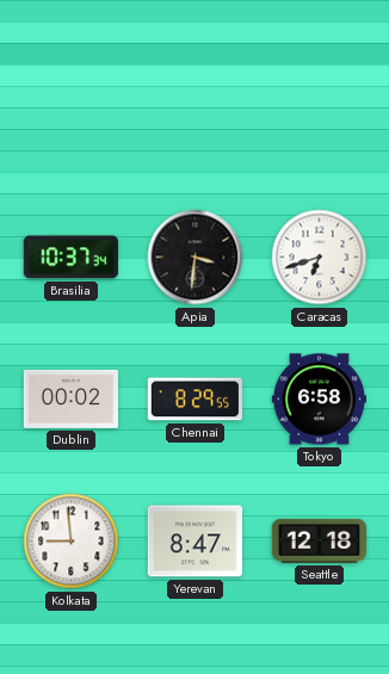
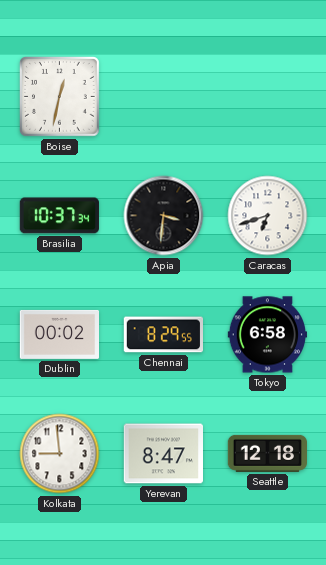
Boise: none -> 12:32 (60, 97)
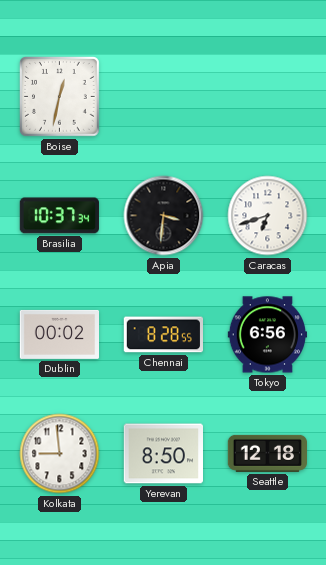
Chennai: 8:29 -> 8:28 (163, 335)
Tokyo: 6:58 -> 6:56 (267, 335)
Yerevan: 8:47 -> 8:50 (163, 454)
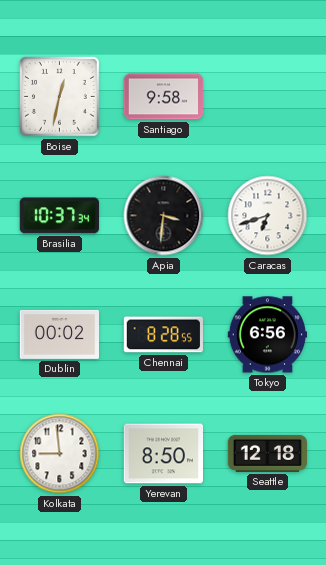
Santiago: none -> 9:58 (164, 97)
